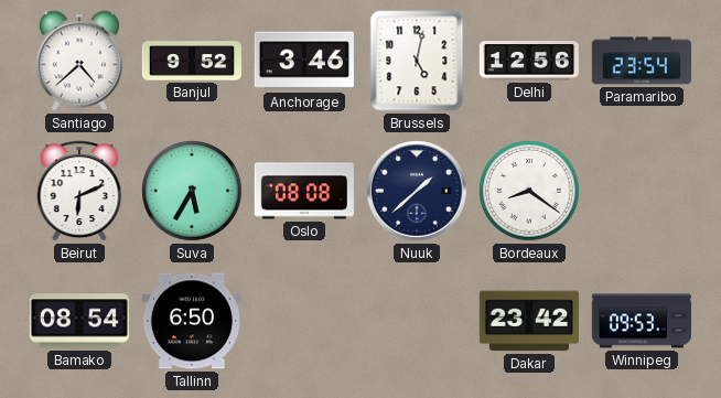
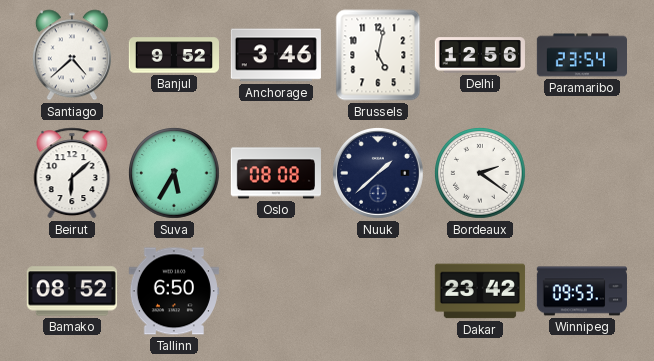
Beirut: 6:11 -> 6:08 (72, 173)
Bordeaux: 8:21 -> 2:21 (480, 173)
Bamako: 08:54 -> 08:52 (72, 291)
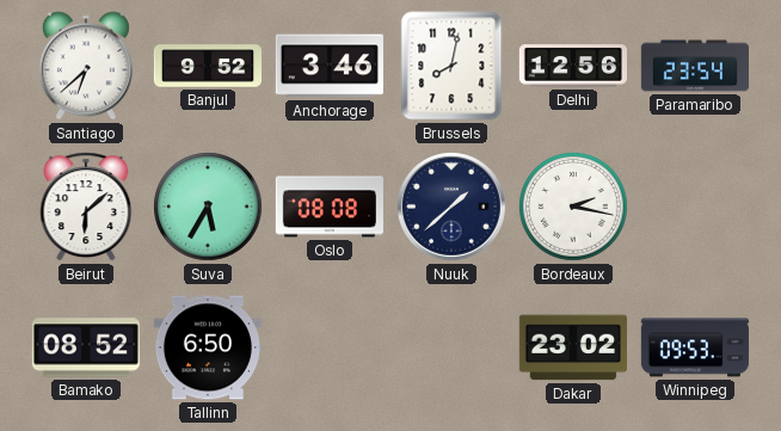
Santiago: 4:38 -> 6:38 (86, 66)
Brussels: 5:02 -> 8:02 (451, 66)
Bordeaux: 2:21 -> 2:17 (573, 207)
Dakar: 23:42 -> 23:02 (573, 347)
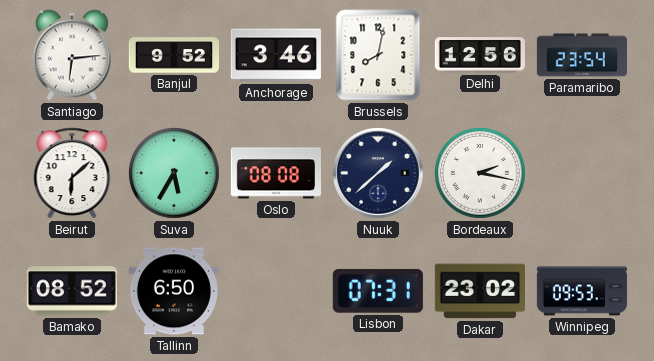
Santiago: 6:38 -> 6:14 (72, 55)
Lisbon: none -> 07:31 (378, 291)
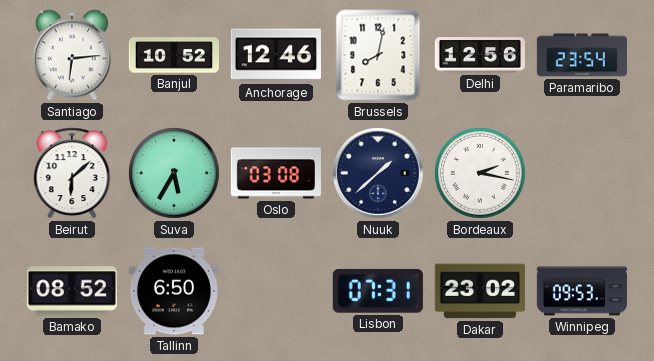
Banjul: 9:52 -> 10:52 (173, 55)
Anchorage: 3:46 -> 12:46 (276, 55)
Oslo: 08:08 -> 03:08 (276, 173)
